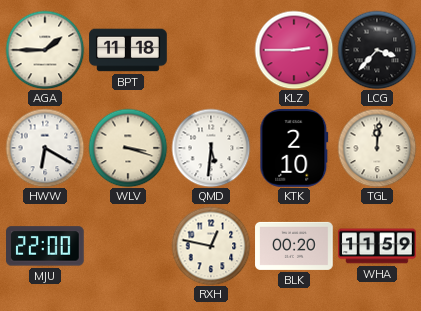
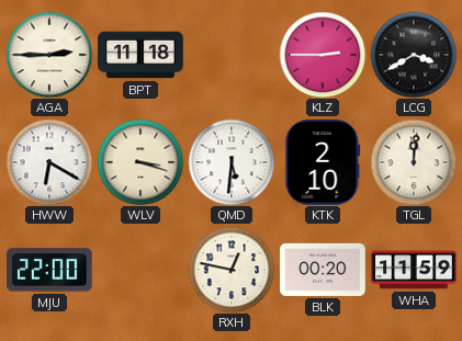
AGA: 1:45 -> 2:45 (49, 55)
LCG: 3:37 -> 3:40 (414, 55)
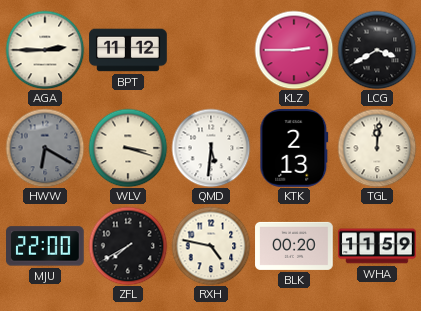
BPT: 11:18 -> 11:12 (128, 50)
HWW dial: white -> grey (45, 148)
KTK: 2:10 -> 2:13 (294, 149)
ZFL: none -> 7:40 (128, 246)
RXH: 12:47 -> 4:47 (211, 246)
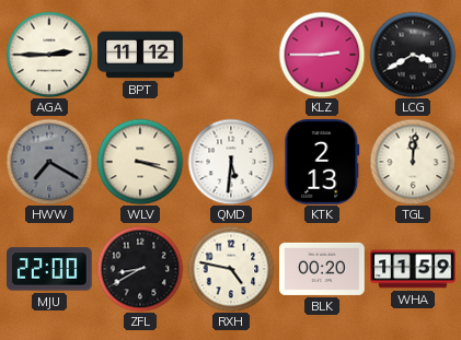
HWW: 6:20 -> 7:20 (49, 162)
ZFL: 7:40 -> 8:40 (140, 269)
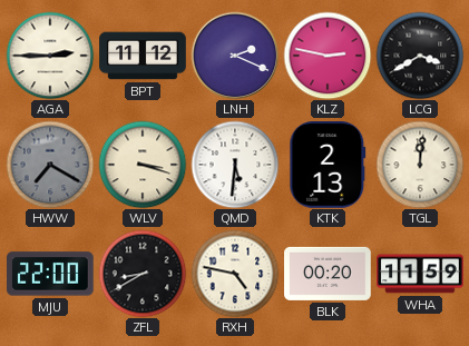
LNH: none -> 2:19 (235, 56)
KLZ: 2:45 -> 2:47 (328, 56)
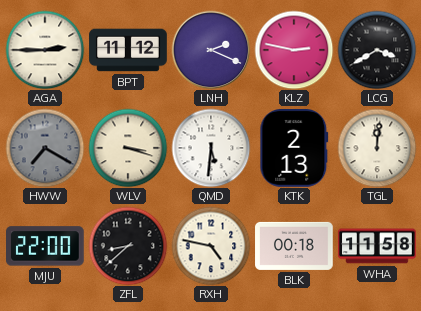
ZFL: 8:40 -> 8:38 (128, 246)
BLK: 00:20 -> 00:18 (294, 246)
WHA: 11:59 -> 11:58 (377, 246)
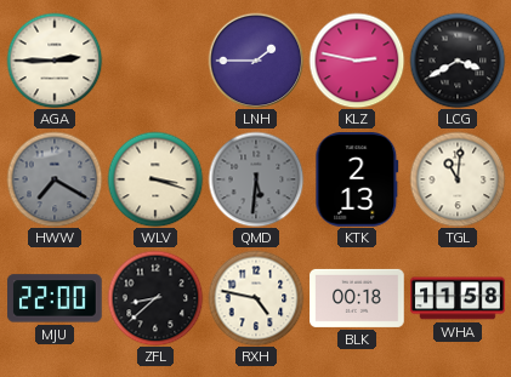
BPT: 11:12 -> none (128, 50)
LNH: 2:19 -> 1:45 (256, 61)
QMD dial: white -> grey (256, 179)
TGL: 12:01 -> 11:01 (458, 179)
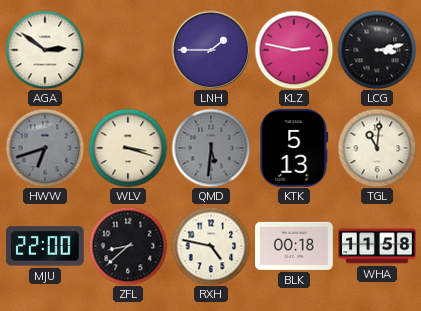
AGA: 2:45 -> 2:51 (45, 50)
LCG: 3:40 -> 3:13 (377, 50)
HWW: 7:20 -> 6:42 (45, 148)
KTK: 2:13 -> 5:13 (294, 149)
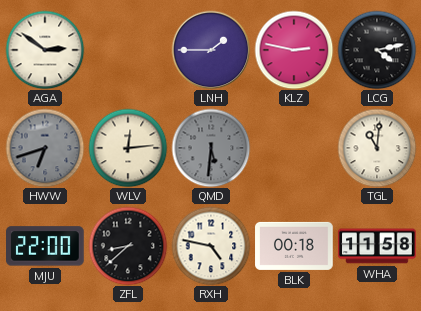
LCG: 3:13 -> 4:13 (377, 50)
WLV: 3:18 -> 12:14 (128, 148)
KTK: 5:13 -> none (294, 149)
